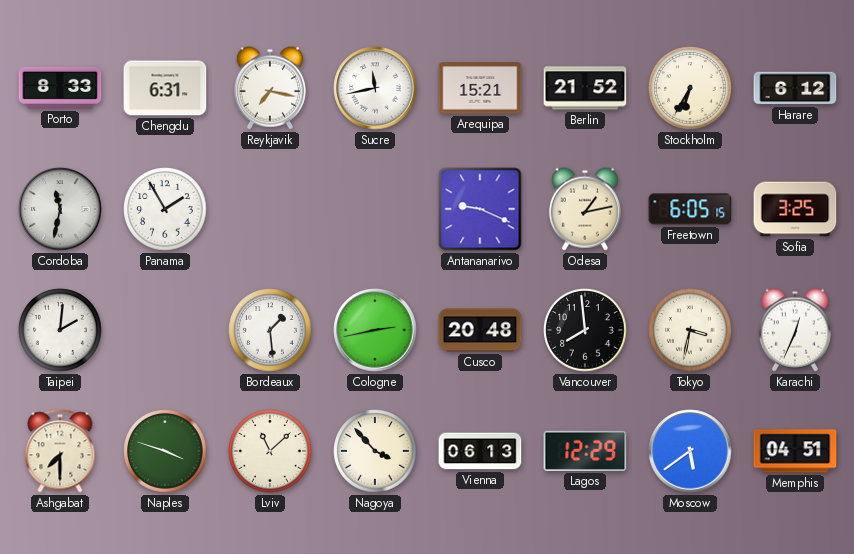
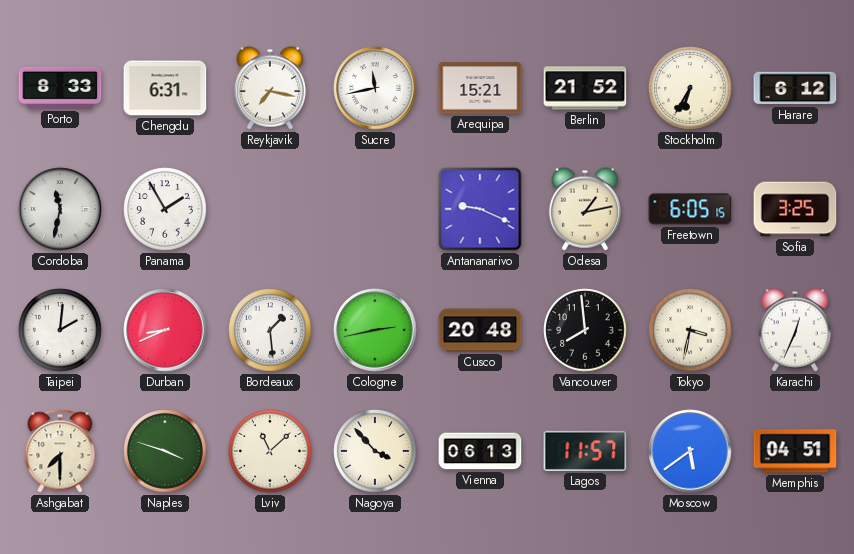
Durban: none -> 8:41 (165, 330)
Lagos: 12:29 -> 11:57 (585, 451)
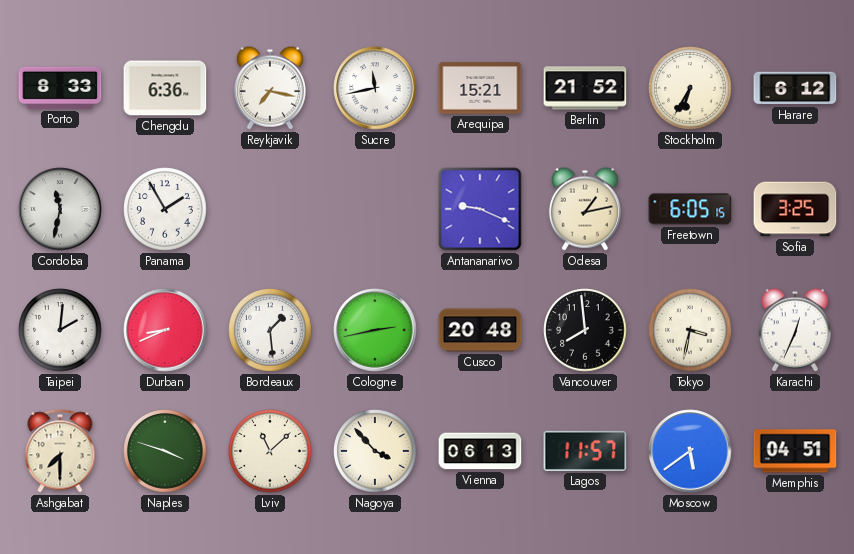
Chengdu: 6:31 -> 6:36 (165, 88)
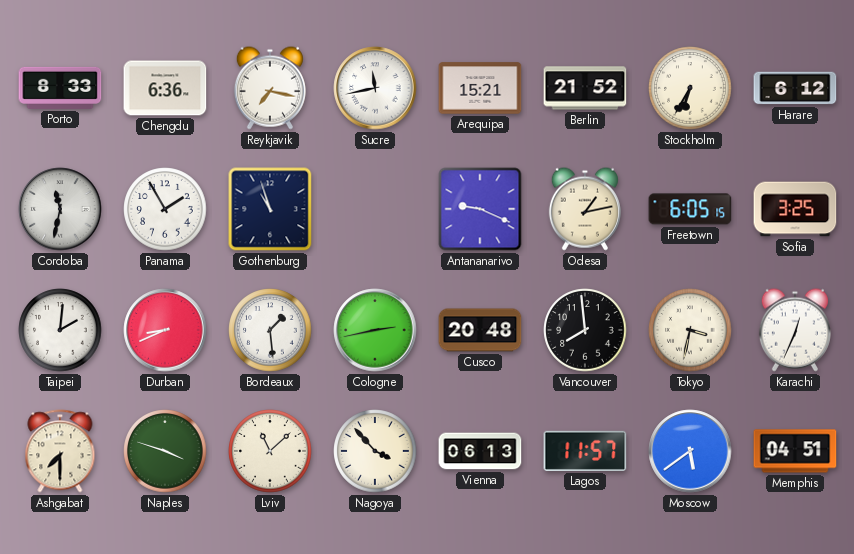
Gothenburg: none -> 10:57 (270, 209)
